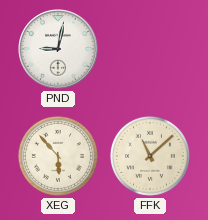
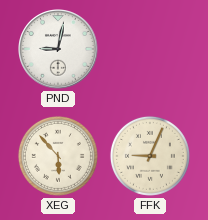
FFK: 11:08 -> 9:04 (150, 156)
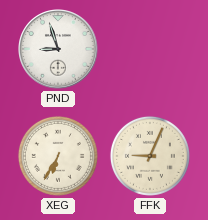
PND: 9:02 -> 8:57 (58, 49)
XEG: 5:53 -> 6:35 (58, 156)
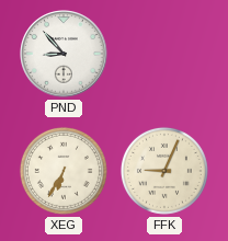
PND: 8:57 -> 8:53 (64, 54)
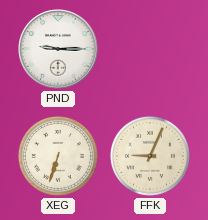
PND: 8:53 -> 9:15 (58, 49)
XEG: 6:35 -> 6:33 (58, 156)
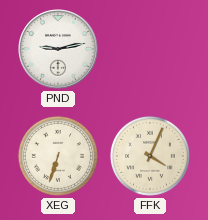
PND: 9:15 -> 9:13 (58, 49)
FFK: 9:04 -> 4:04 (150, 156)
